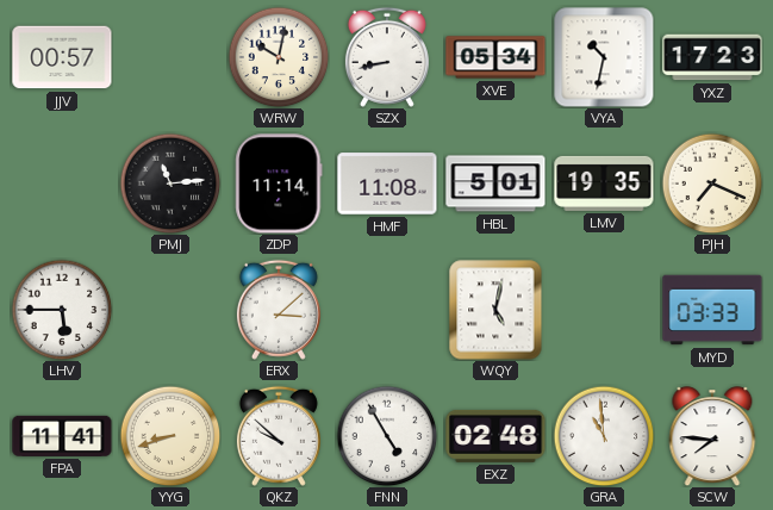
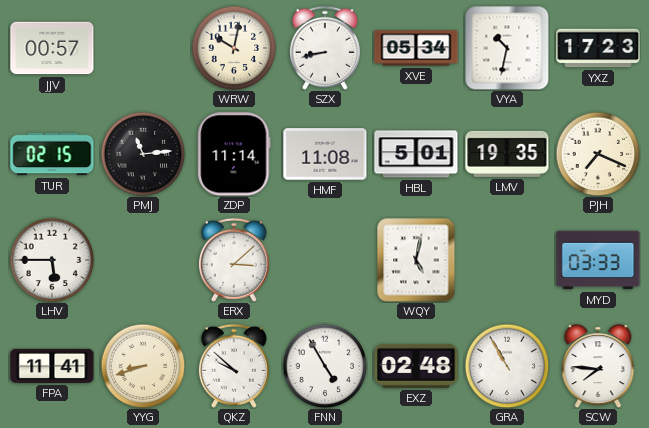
TUR: none -> 02:15 (52, 154)
GRA: 10:59 -> 10:55 (507, 366)
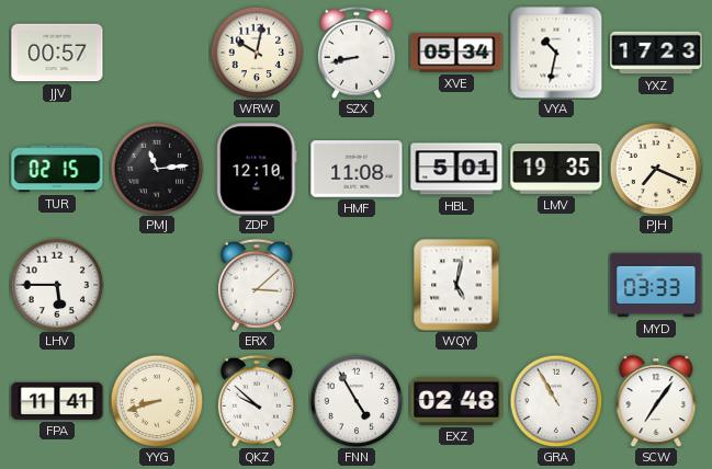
ZDP: 11:14 -> 12:10 (257, 169)
SCW: 7:46 -> 7:06 (656, 401)
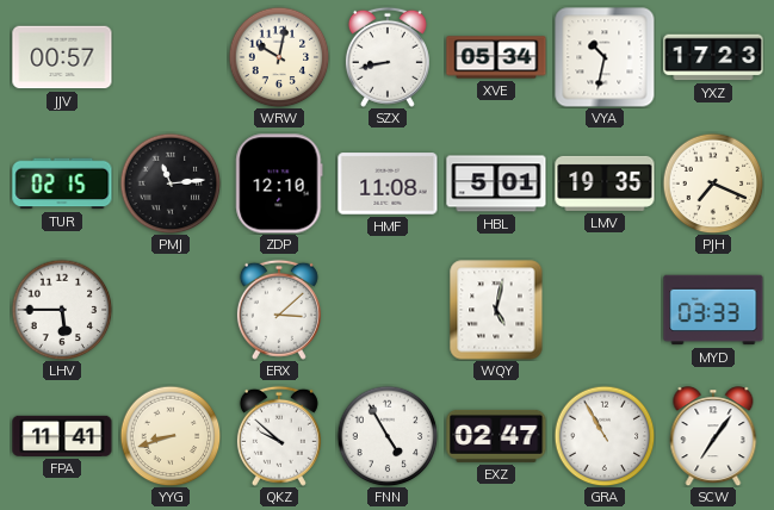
EXZ: 02:48 -> 02:47 (496, 436)
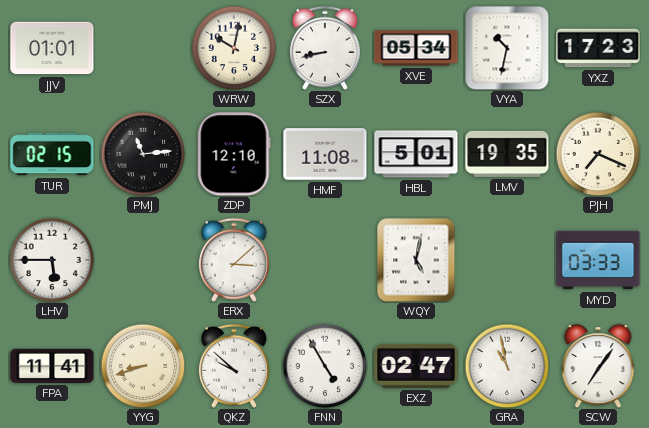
JJV: 00:57 -> 01:01 (52, 48)
GRA: 10:55 -> 10:58 (507, 366)
